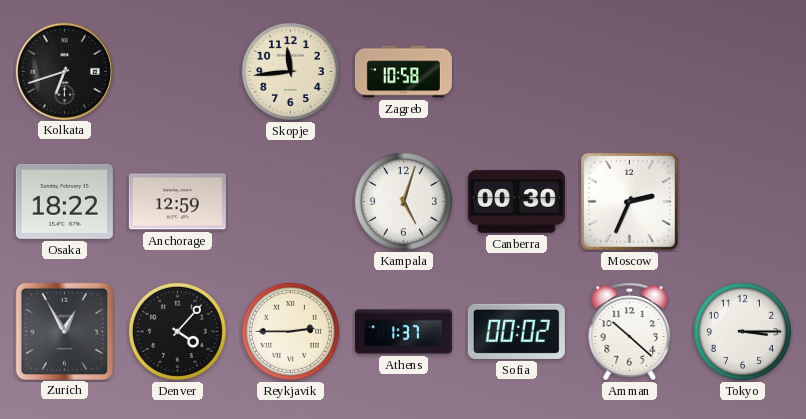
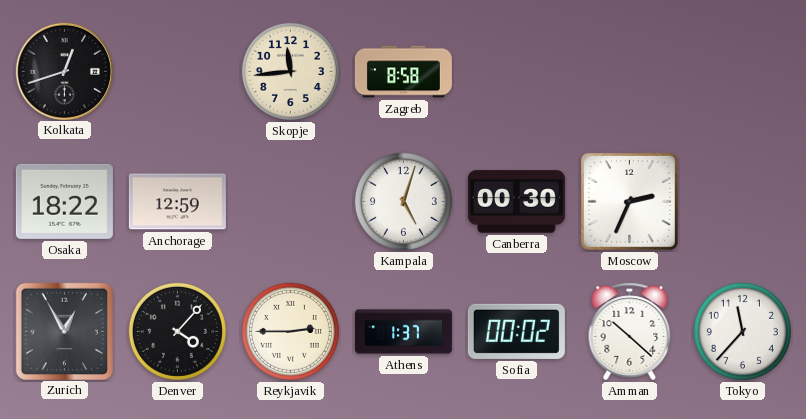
Kolkata: 6:42 -> 12:42 (64, 71)
Zagreb: 10:58 -> 8:58 (403, 72)
Tokyo: 3:15 -> 11:37 (742, 331)
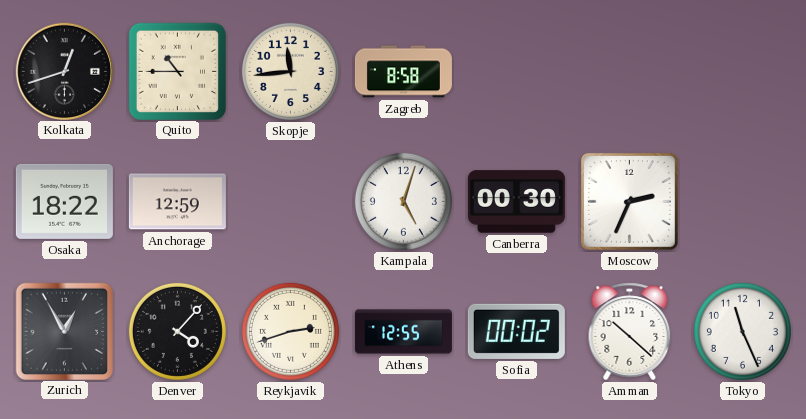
Quito: none -> 10:45 (177, 71)
Reykjavik: 2:45 -> 2:42 (290, 331)
Athens: 1:37 -> 12:55 (403, 332)
Tokyo: 11:37 -> 11:26 (742, 331)
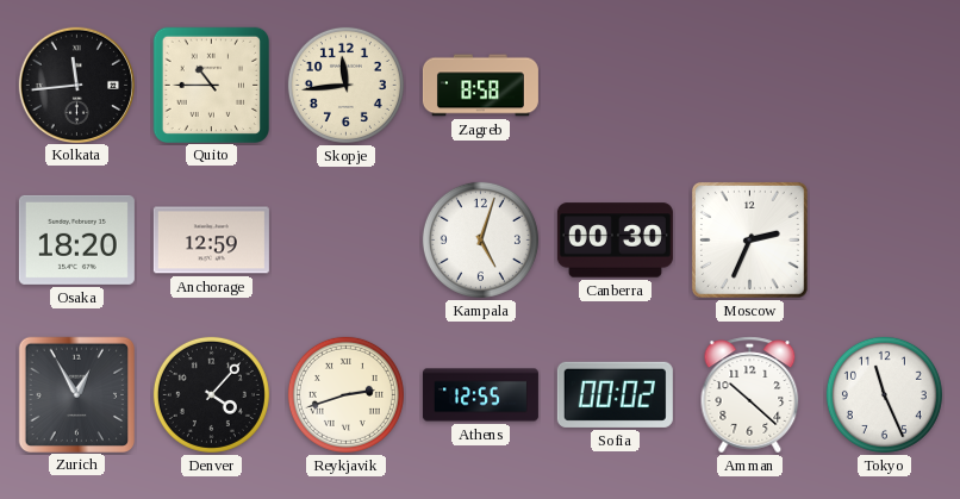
Kolkata: 12:42 -> 11:44 (76, 85)
Osaka: 18:22 -> 18:20 (76, 239)
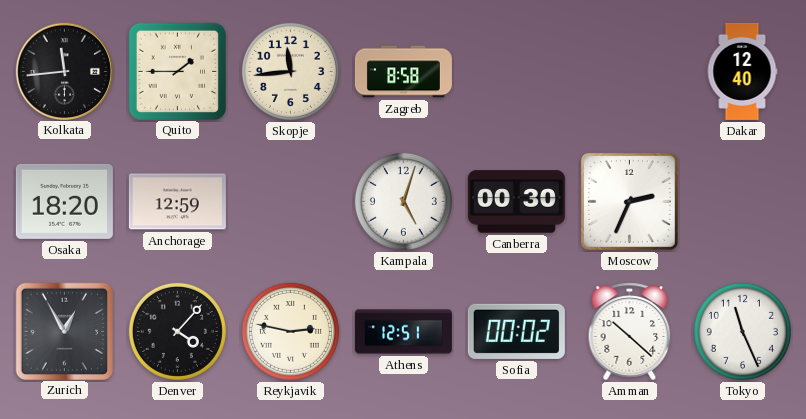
Quito: 10:45 -> 1:45 (177, 71)
Dakar: none -> 12:40 (742, 71)
Reykjavik: 2:42 -> 2:47 (290, 331)
Athens: 12:55 -> 12:51 (403, 332)
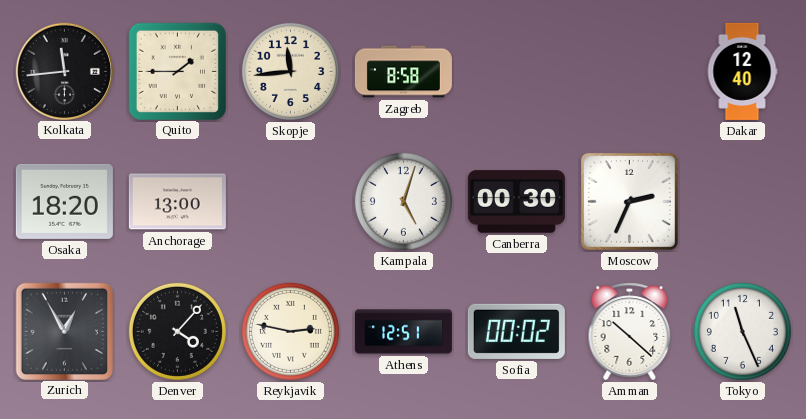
Anchorage: 12:59 -> 13:00 (177, 202)
